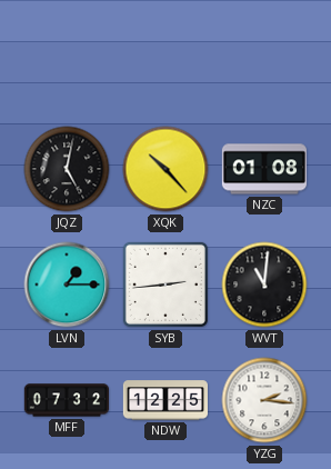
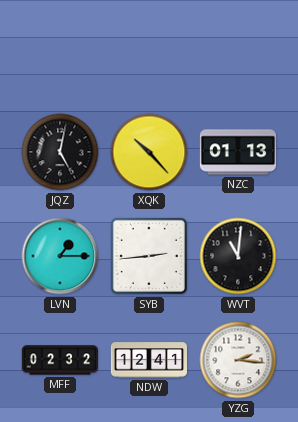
NZC: 01:08 -> 01:13 (237, 152)
MFF: 07:32 -> 02:32 (59, 360)
NDW: 12:25 -> 12:41 (148, 360)
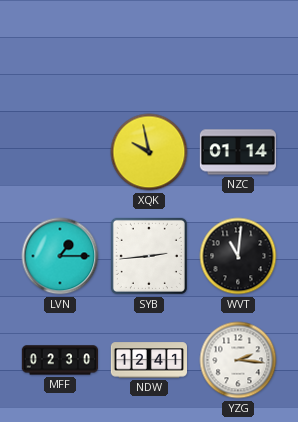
JQZ: 5:02 -> none (60, 152)
XQK: 10:23 -> 9:58 (149, 152)
NZC: 01:13 -> 01:14 (237, 152)
MFF: 02:32 -> 02:30 (59, 360)
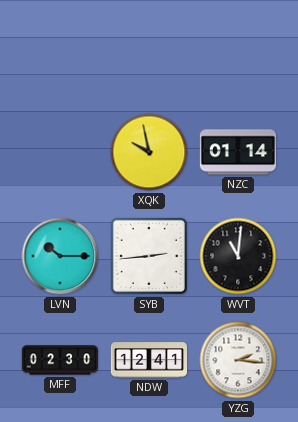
LVN: 1:15 -> 10:15 (60, 256)
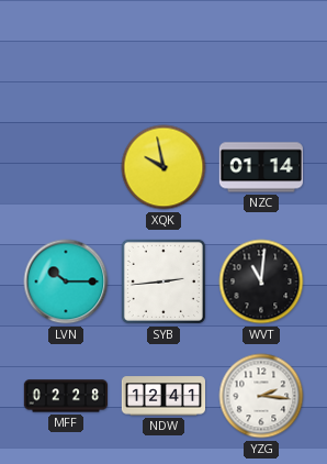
MFF: 02:30 -> 02:28 (65, 396)
